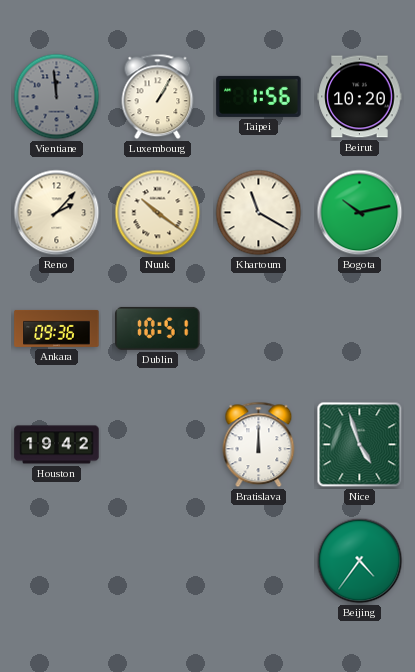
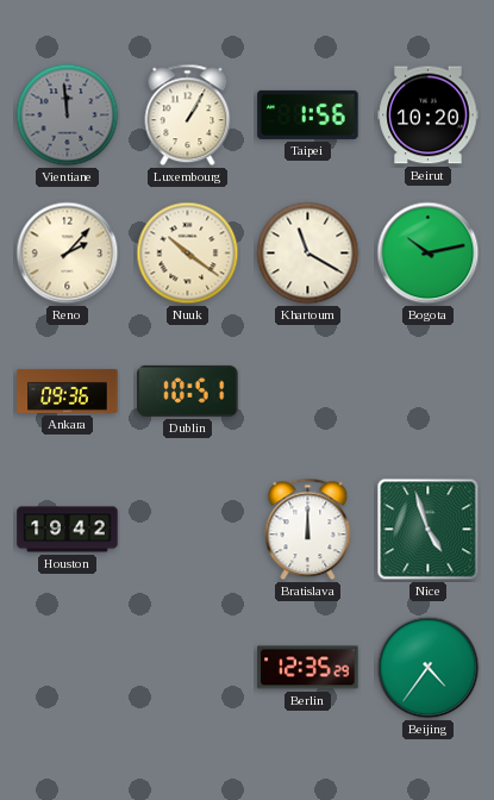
Berlin: none -> 12:35 (308, 668)
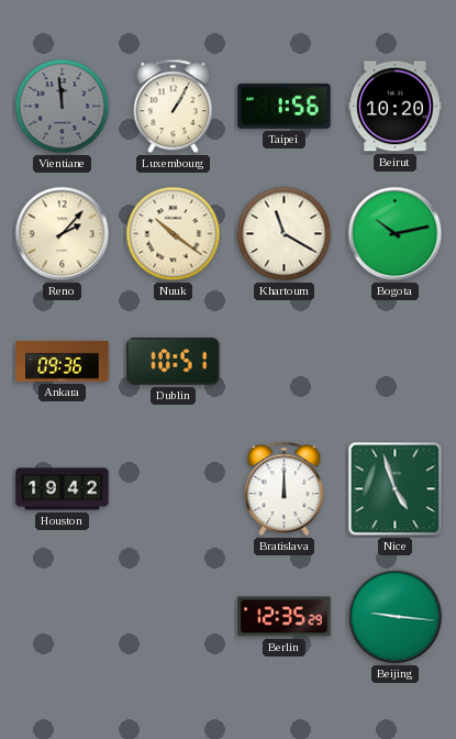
Beijing: 4:36 -> 9:16 (396, 617)
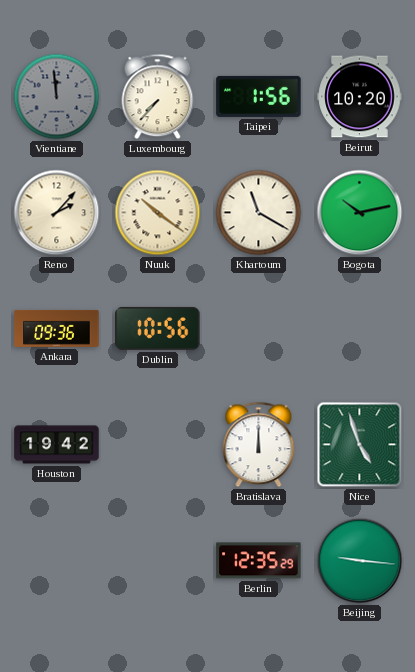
Luxembourg: 1:05 -> 7:37 (158, 97)
Dublin: 10:51 -> 10:56 (158, 328)
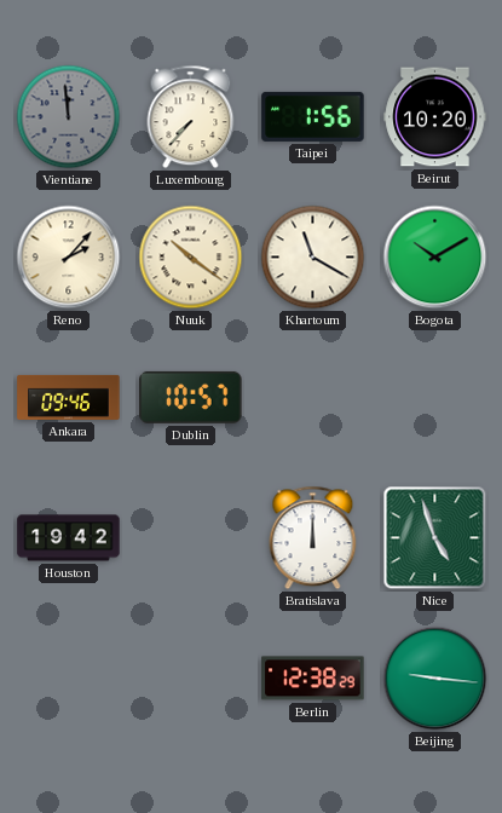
Bogota: 10:13 -> 10:10 (435, 258)
Ankara: 09:36 -> 09:46 (69, 397)
Dublin: 10:56 -> 10:57 (191, 397)
Berlin: 12:35 -> 12:38 (313, 679)
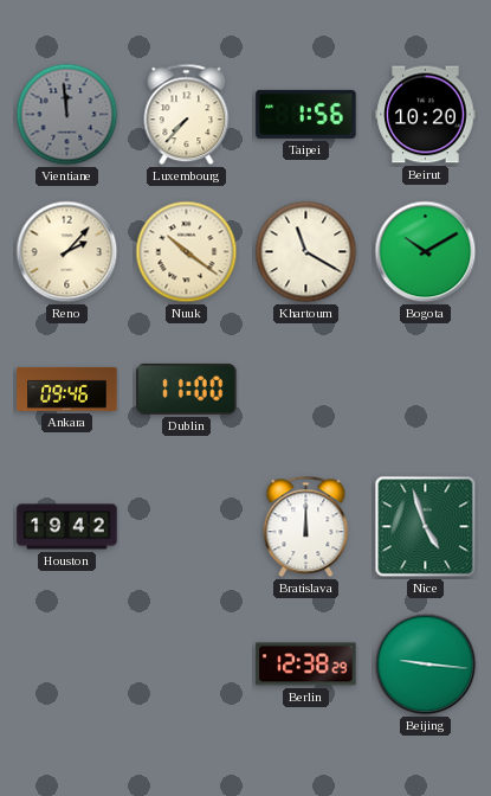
Dublin: 10:57 -> 11:00 (187, 389)
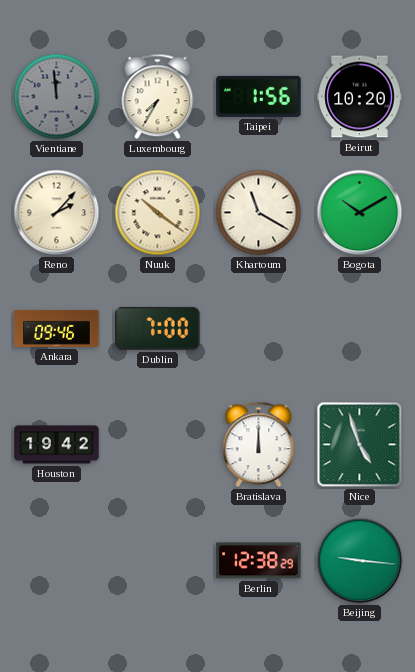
Luxembourg: 7:37 -> 7:35 (158, 97)
Dublin: 11:00 -> 7:00 (158, 328)
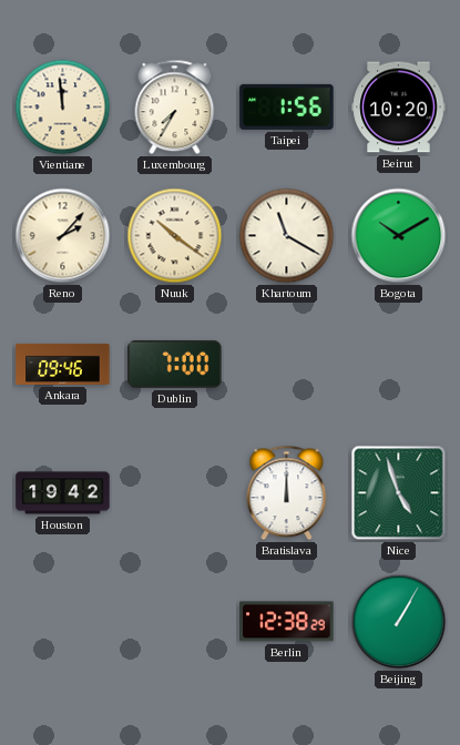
Vientiane dial: grey -> cream (63, 108)
Beijing: 9:16 -> 1:05 (399, 622)
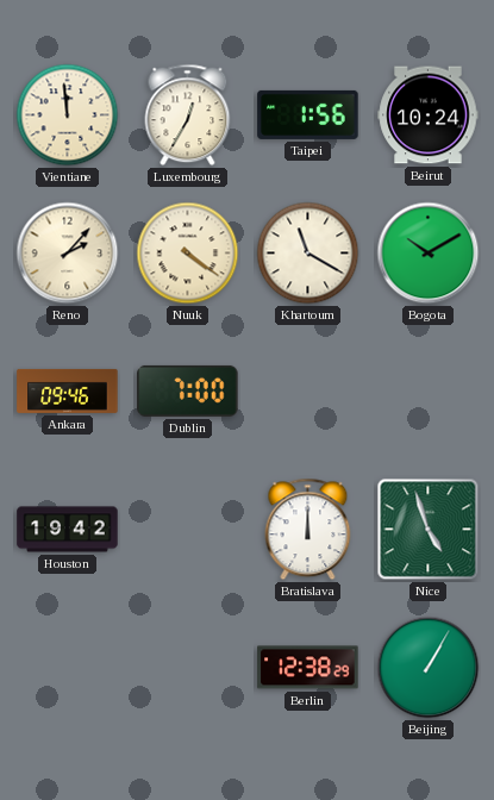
Luxembourg: 7:35 -> 12:35 (188, 115)
Beirut: 10:20 -> 10:24 (429, 115)
Nuuk: 10:21 -> 4:21 (188, 254)
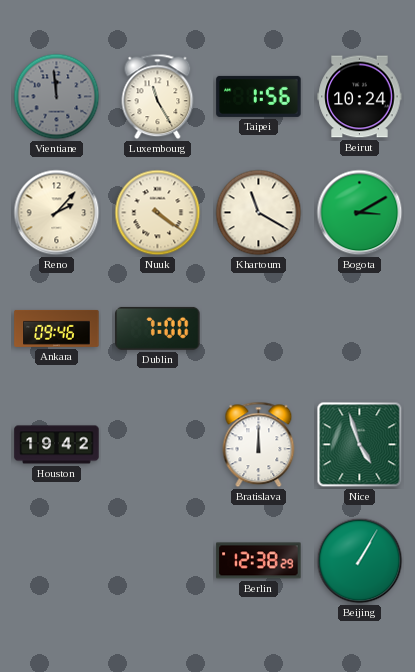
Vientiane dial: cream -> grey (57, 97)
Luxembourg: 12:35 -> 11:25 (158, 97)
Bogota: 10:10 -> 3:10 (360, 213)
